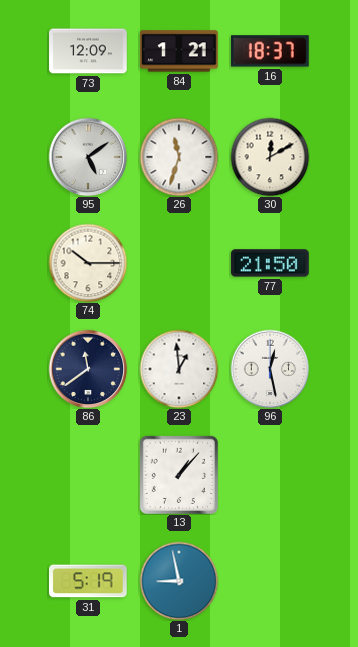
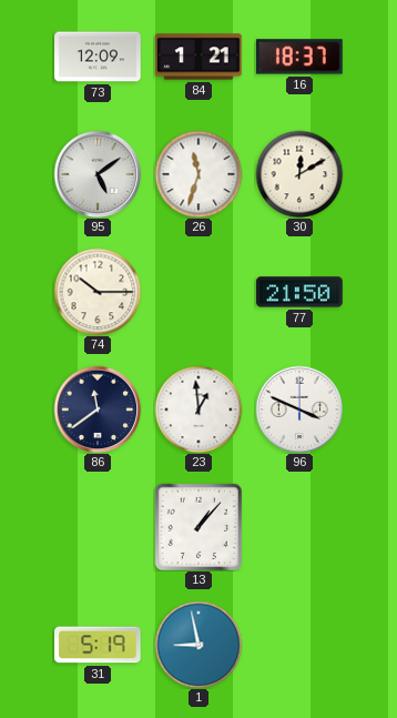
96: 12:28 -> 3:49 (299, 409)
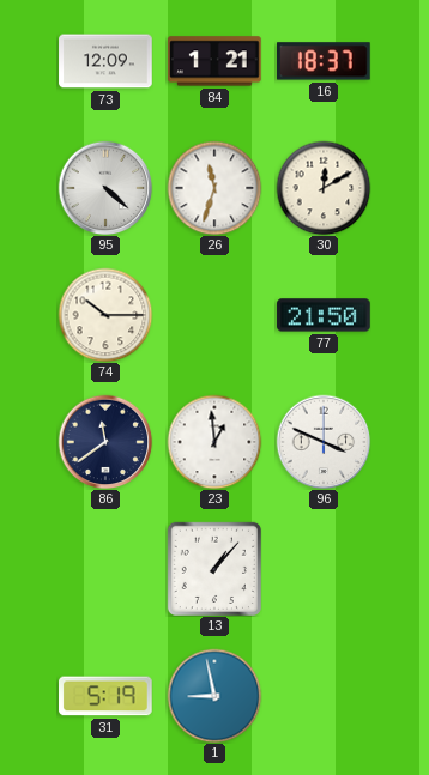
95: 5:09 -> 4:22 (105, 188)
